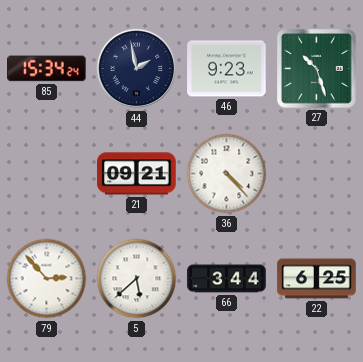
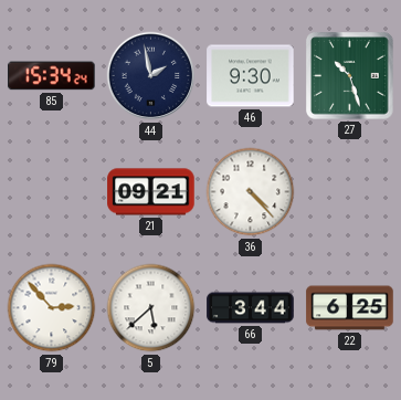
46: 9:23 -> 9:30 (251, 76)
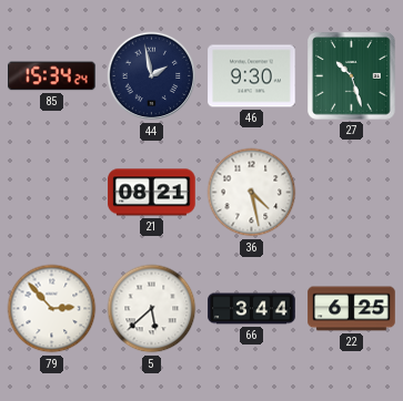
21: 09:21 -> 08:21 (152, 193)
36: 4:23 -> 4:28 (252, 193)
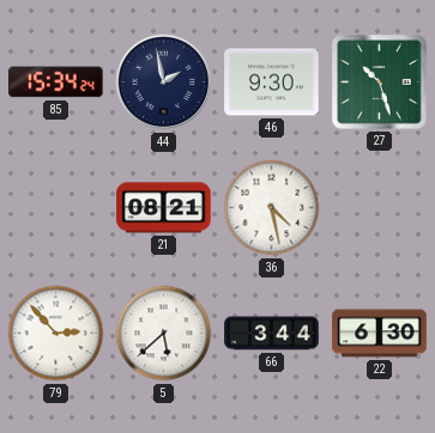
22: 6:25 -> 6:30 (380, 334)
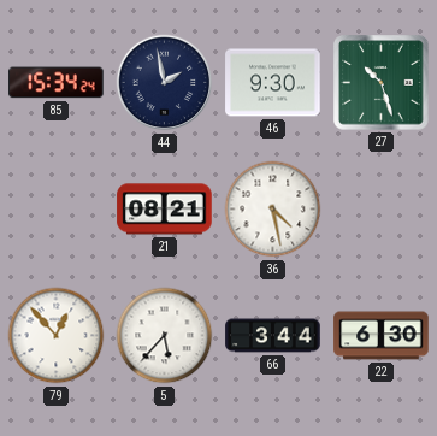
79: 2:53 -> 12:53 (57, 336)
5: 5:38 -> 5:37 (165, 336)
